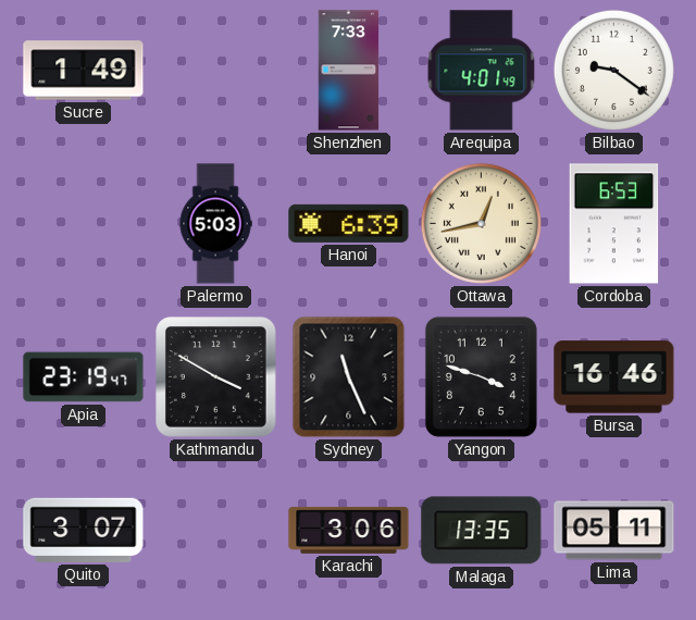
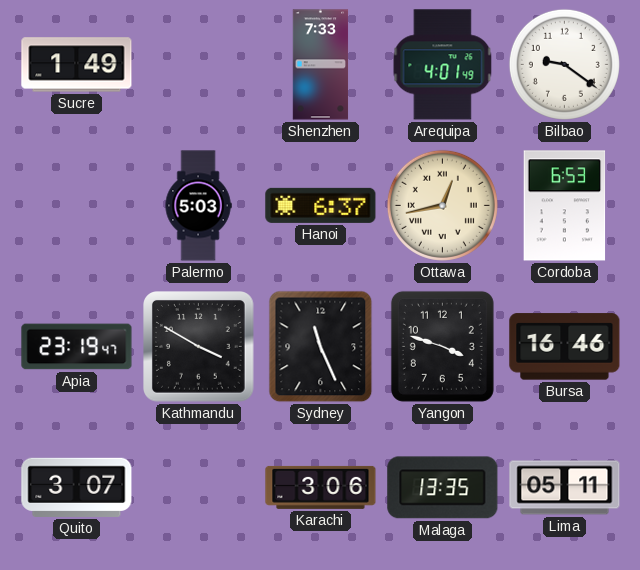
Hanoi: 6:39 -> 6:37 (321, 205)
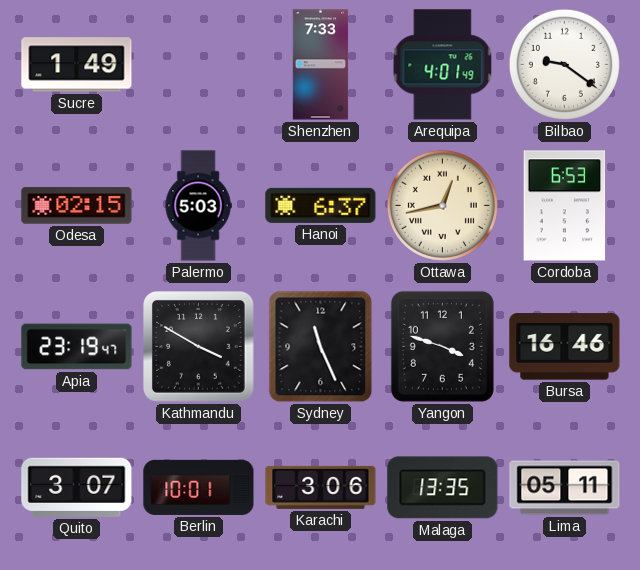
Odesa: none -> 02:15 (77, 206)
Berlin: none -> 10:01 (199, 487)
